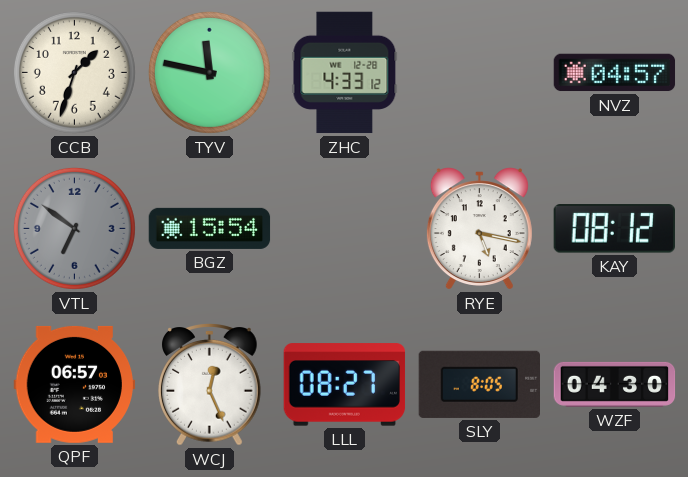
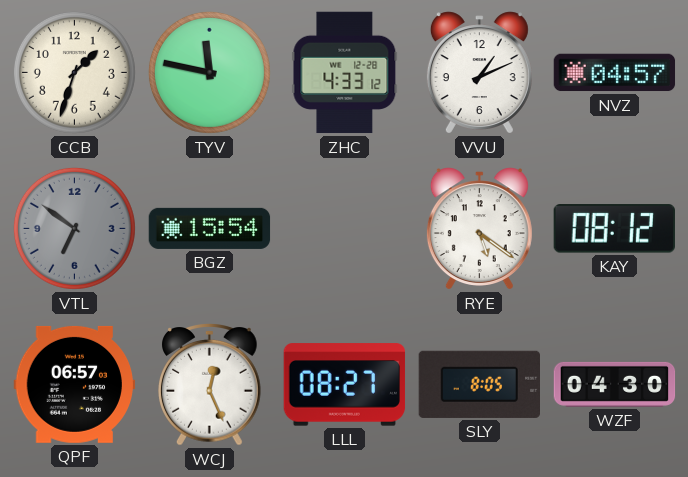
VVU: none -> 1:11 (479, 73)
RYE: 5:17 -> 5:21 (479, 229)
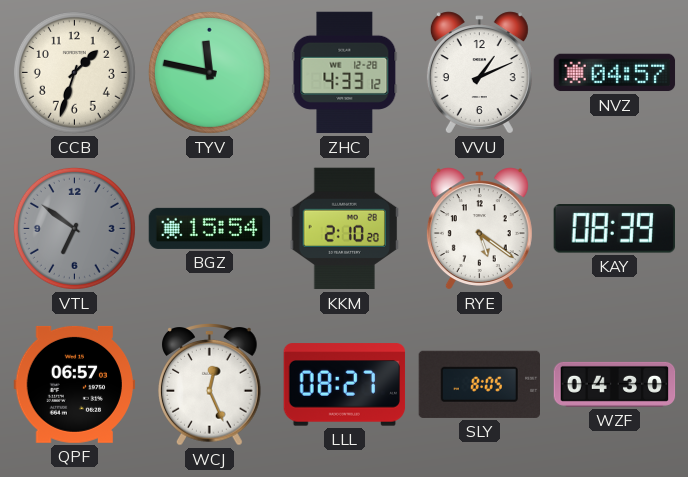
KKM: none -> 2:10 (345, 229)
KAY: 08:12 -> 08:39 (614, 229)
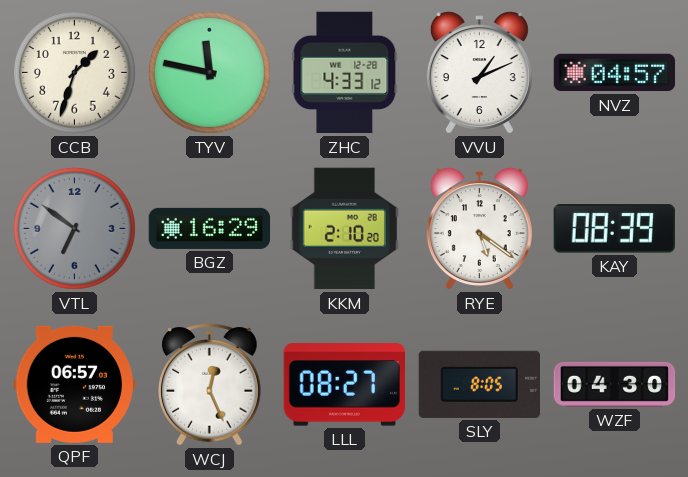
BGZ: 15:54 -> 16:29 (210, 228)
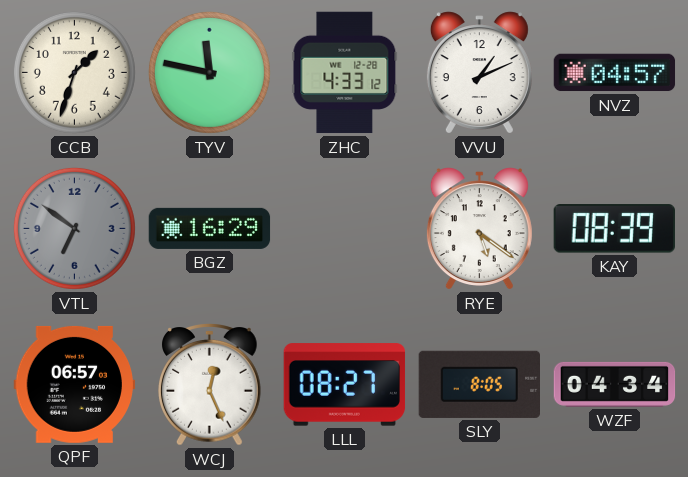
KKM: 2:10 -> none (345, 229)
WZF: 04:30 -> 04:34 (615, 384)
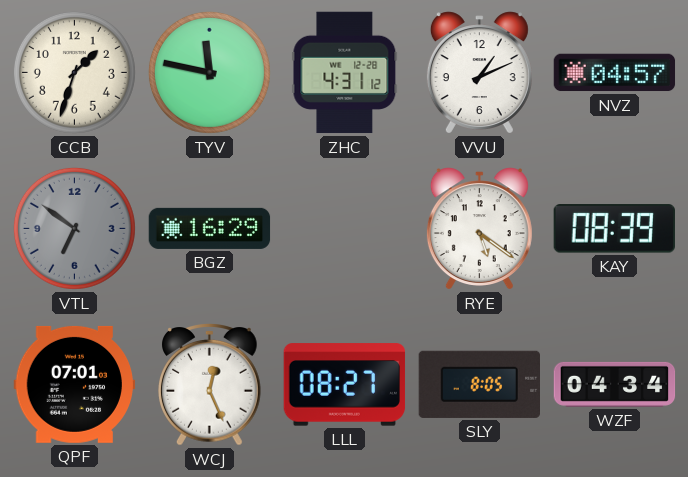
ZHC: 4:33 -> 4:31 (345, 73)
QPF: 06:57 -> 07:01 (75, 384)
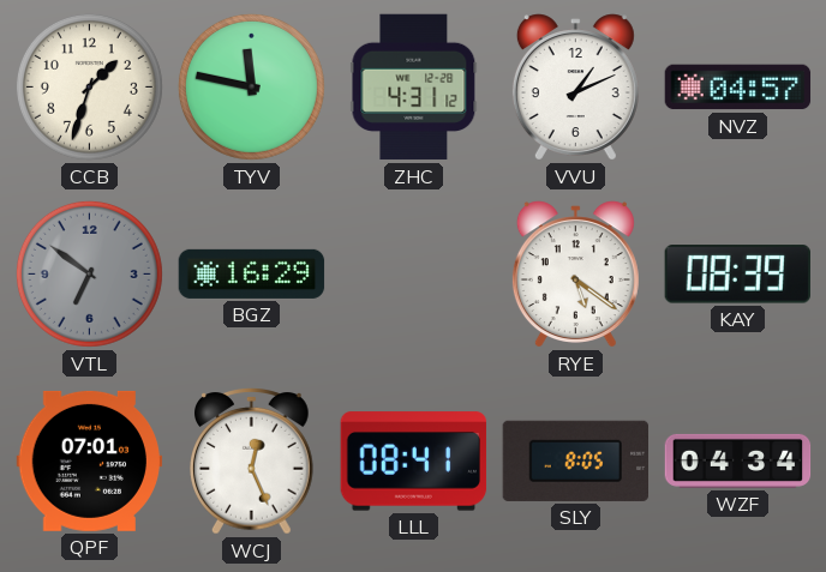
LLL: 08:27 -> 08:41 (414, 462)
